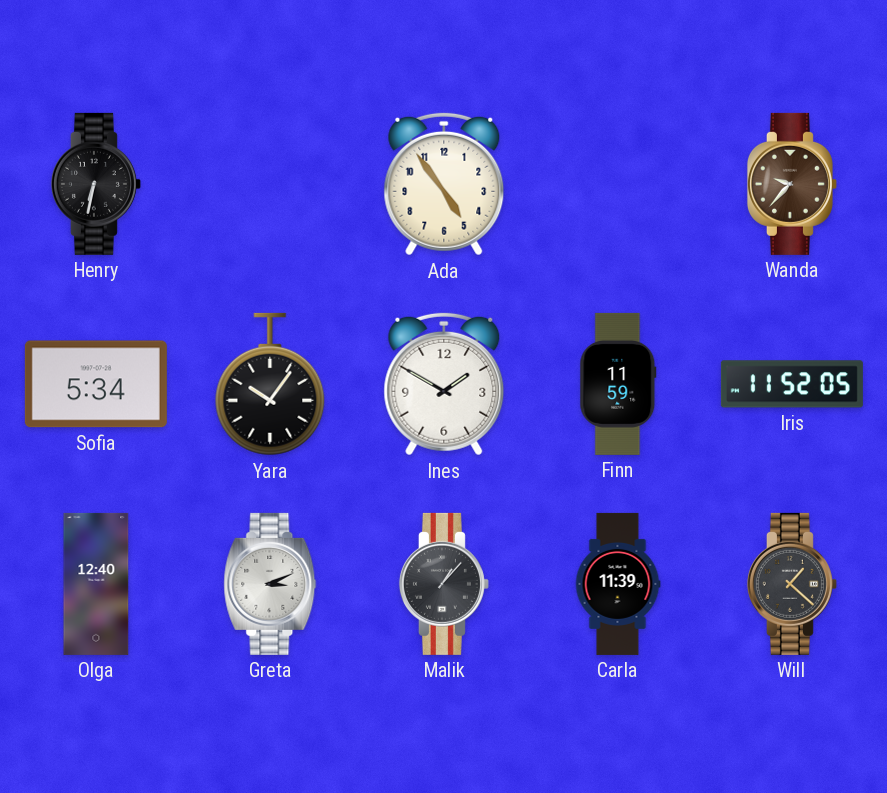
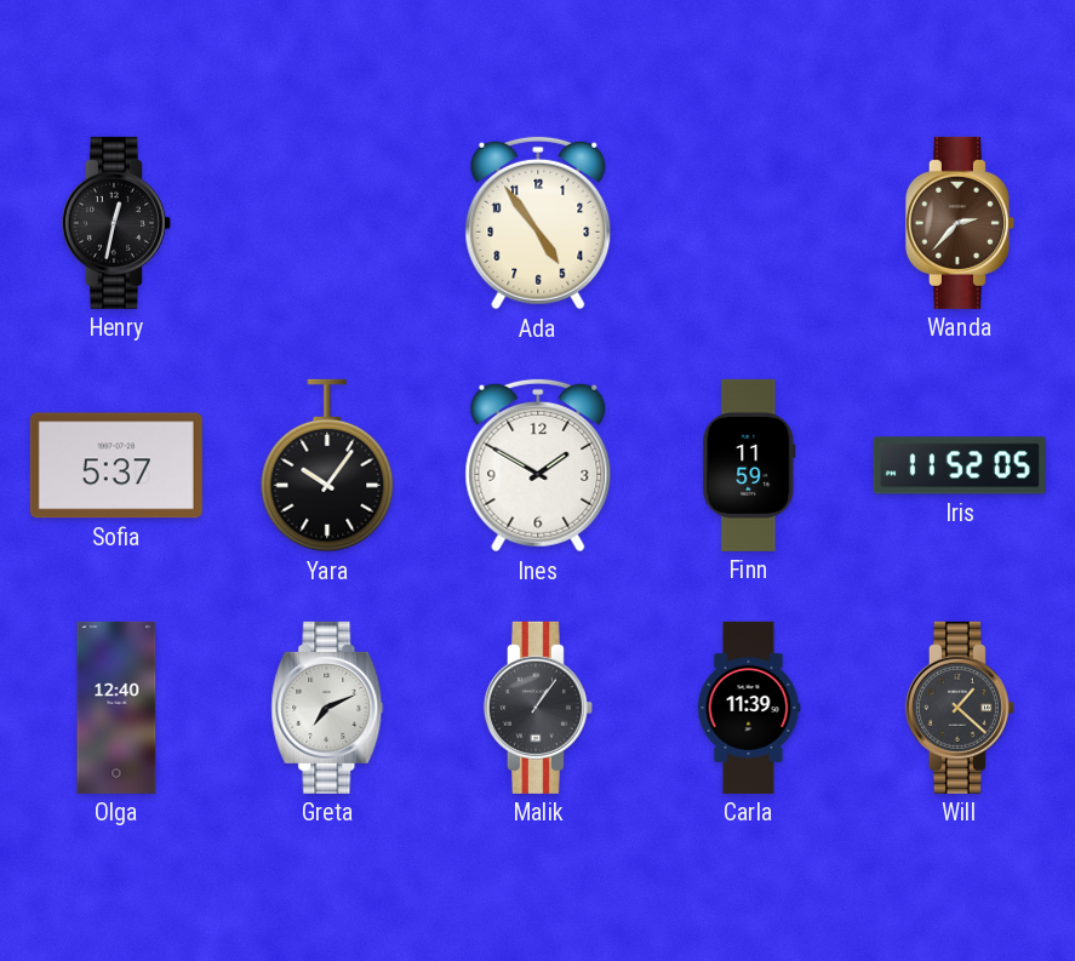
Henry: 6:32 -> 12:32 (116, 223)
Wanda: 9:37 -> 2:37 (960, 223)
Sofia: 5:34 -> 5:37 (116, 465)
Greta: 3:11 -> 7:11 (327, 708)
Malik: 1:07 -> 1:06 (538, 708)
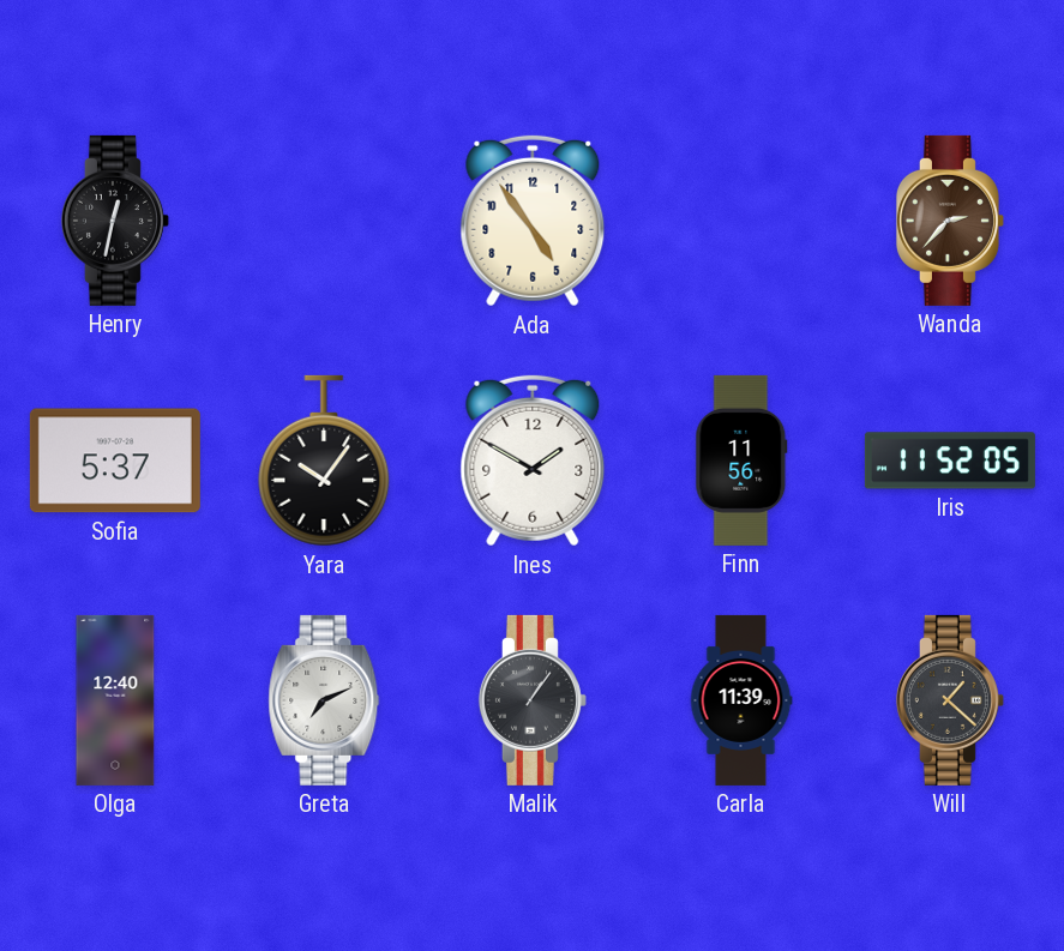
Finn: 11:59 -> 11:56 (741, 461)
